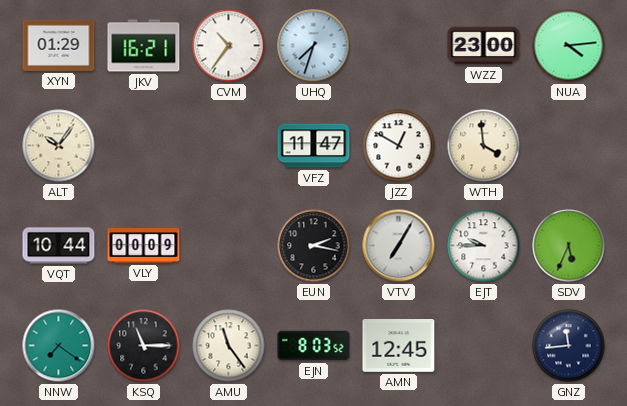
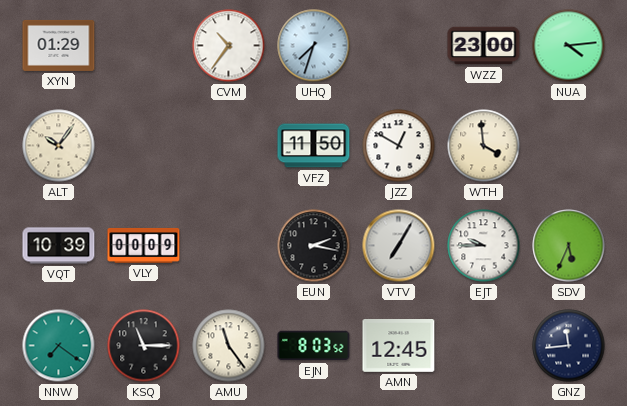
JKV: 16:21 -> none (144, 46)
VFZ: 11:47 -> 11:50 (314, 146)
VQT: 10:44 -> 10:39 (59, 246)
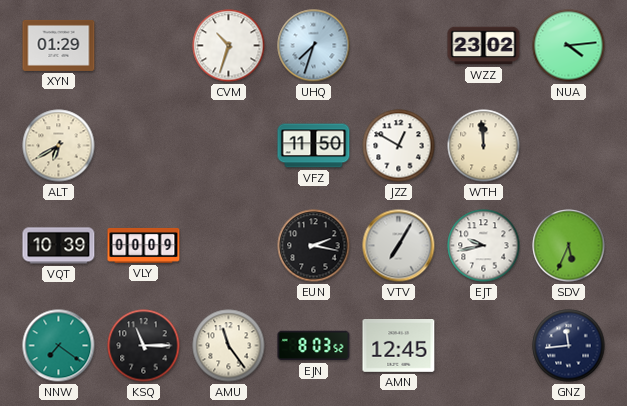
CVM: 10:36 -> 10:33 (229, 46)
WZZ: 23:00 -> 23:02 (484, 46)
ALT: 10:06 -> 6:40 (59, 146)
WTH: 3:59 -> 11:59 (484, 146)
EJT: 9:45 -> 9:43 (484, 246)
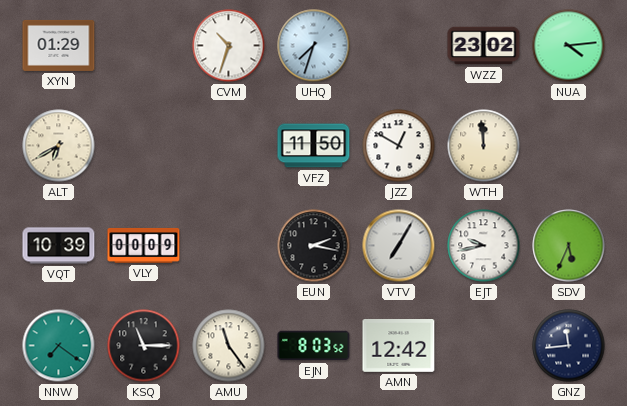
AMN: 12:45 -> 12:42 (399, 346)
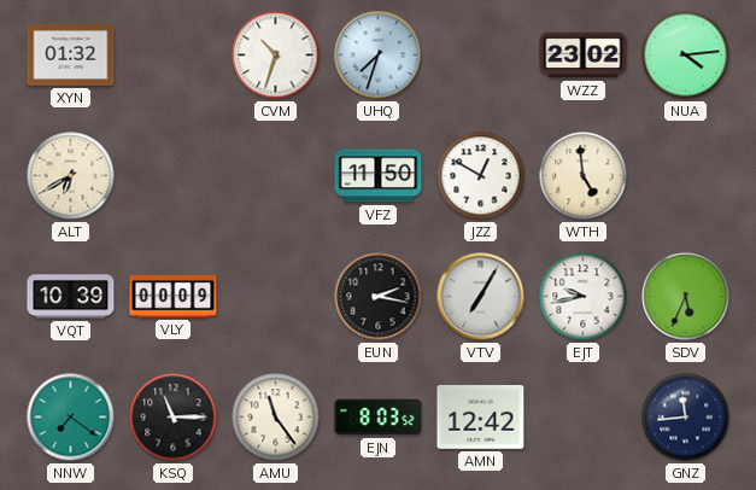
XYN: 01:29 -> 01:32 (71, 54)
WTH: 11:59 -> 4:59 (584, 176)
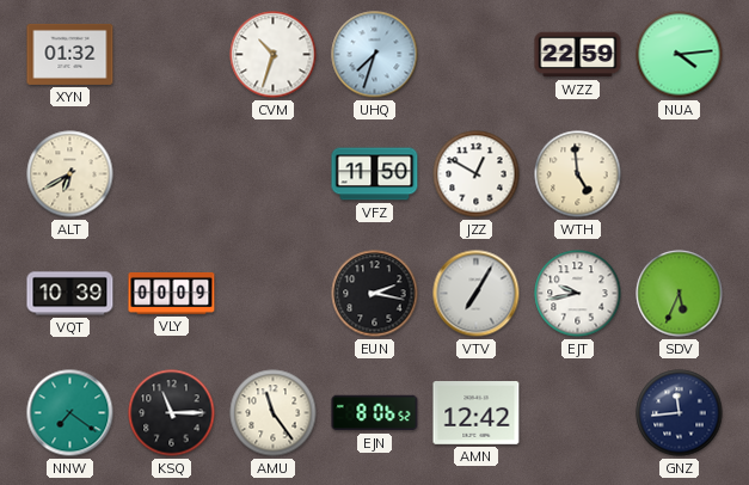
WZZ: 23:02 -> 22:59 (578, 55)
EJN: 8:03 -> 8:06 (375, 413)
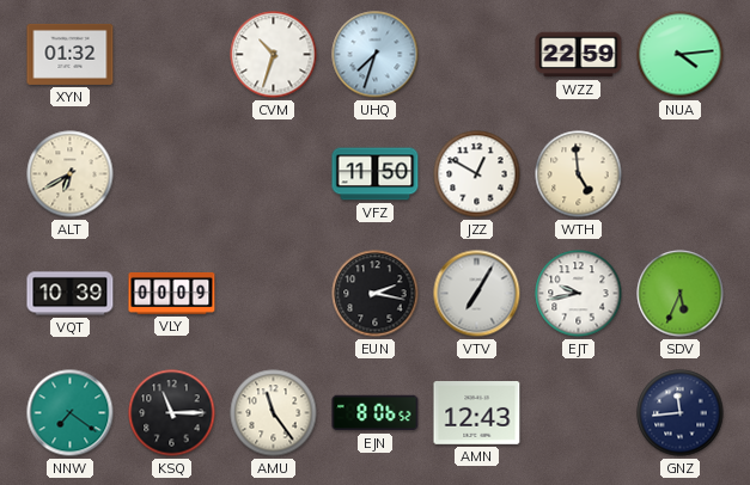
AMN: 12:42 -> 12:43 (477, 413)
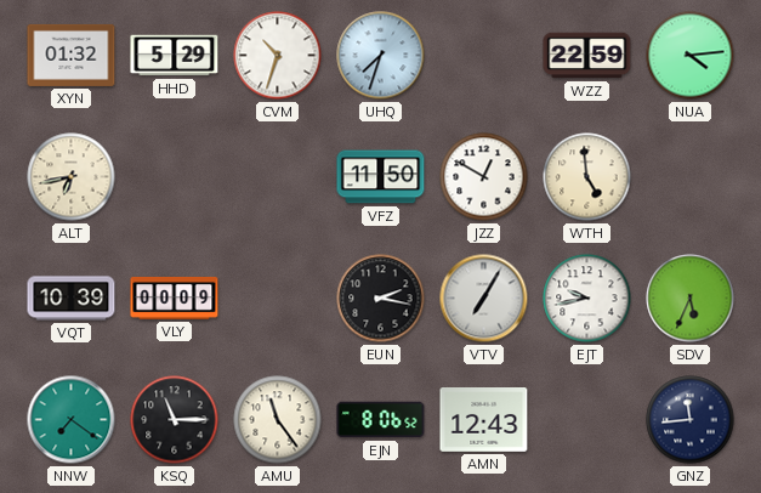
HHD: none -> 5:29 (175, 56)
ALT: 6:40 -> 6:43 (72, 177)
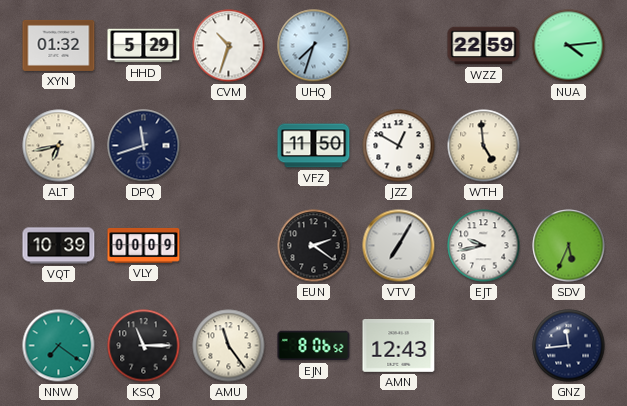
DPQ: none -> 11:42 (144, 146)
EUN: 2:17 -> 2:21 (314, 246)
